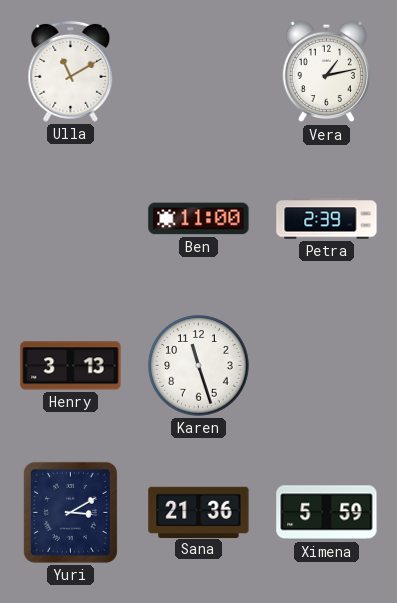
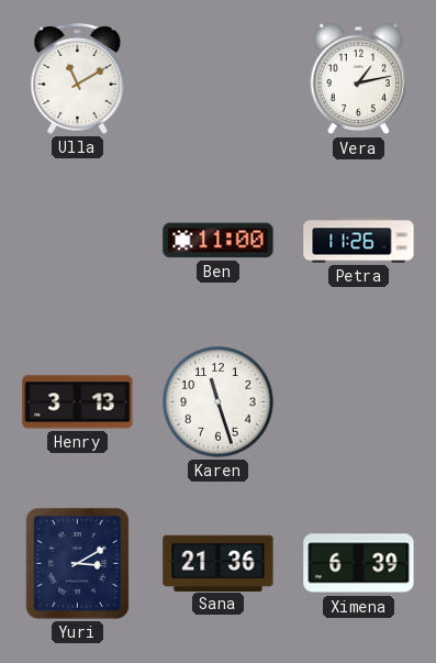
Petra: 2:39 -> 11:26 (359, 241)
Ximena: 5:59 -> 6:39 (359, 564)
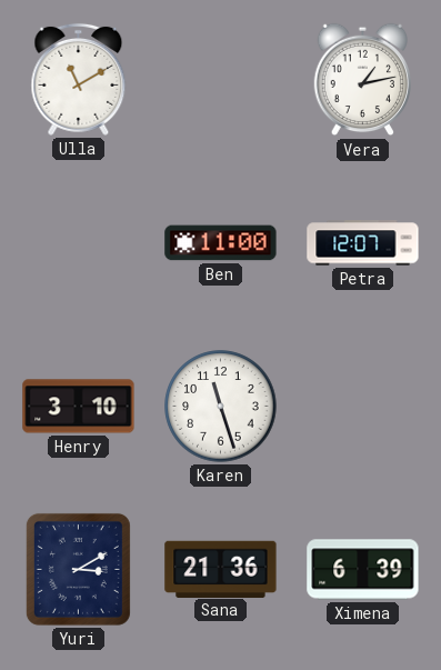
Petra: 11:26 -> 12:07 (363, 243)
Henry: 3:13 -> 3:10 (79, 407)
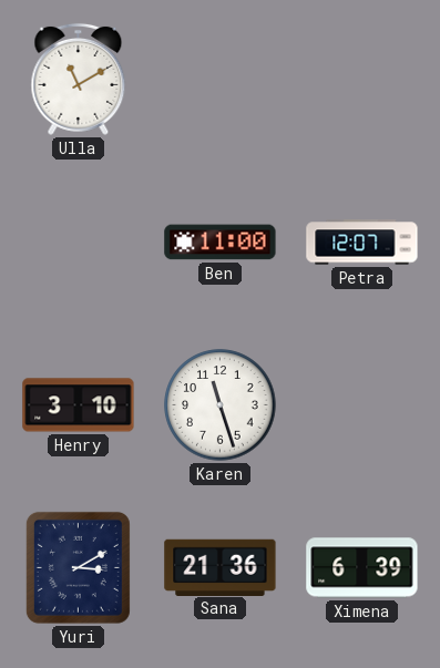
Vera: 1:13 -> none (363, 80)
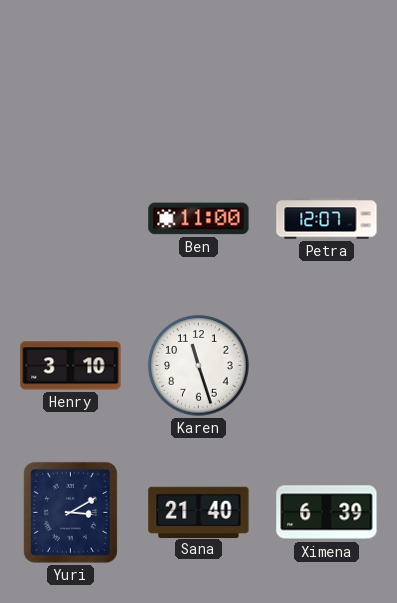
Ulla: 11:10 -> none (79, 79)
Sana: 21:36 -> 21:40 (199, 512)
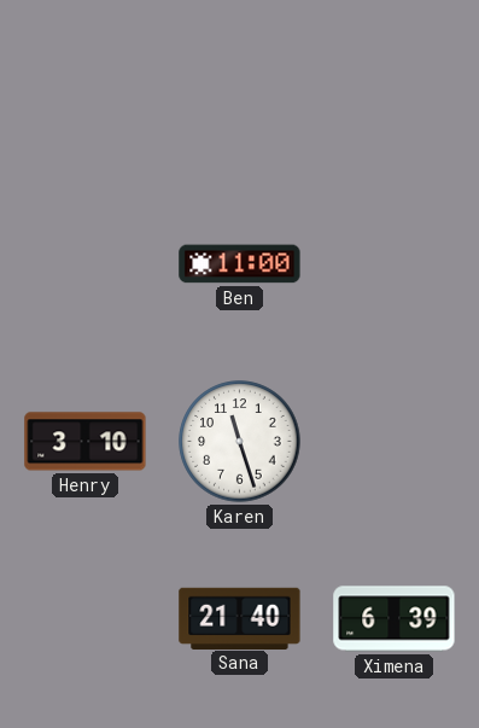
Petra: 12:07 -> none (327, 219)
Yuri: 3:10 -> none (70, 512)
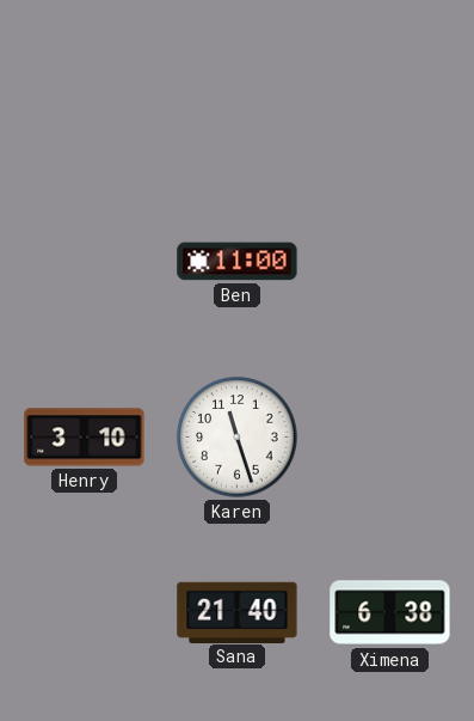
Ximena: 6:39 -> 6:38 (390, 613)
